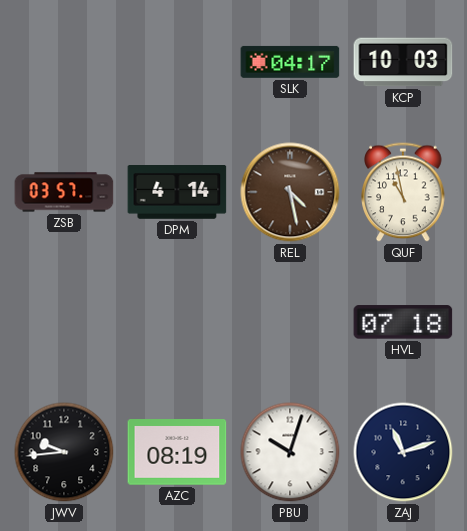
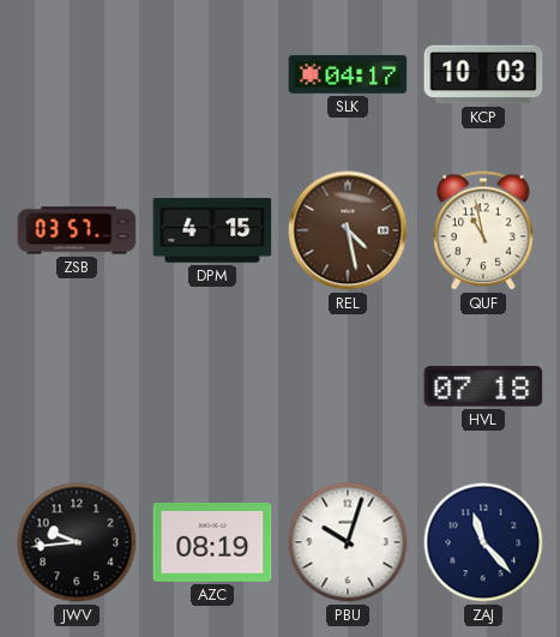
DPM: 4:14 -> 4:15 (212, 230)
ZAJ: 11:12 -> 11:23 (483, 542)
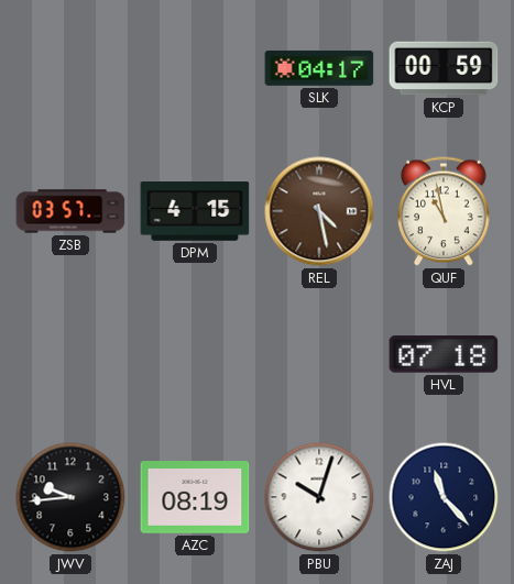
KCP: 10:03 -> 00:59 (444, 68)
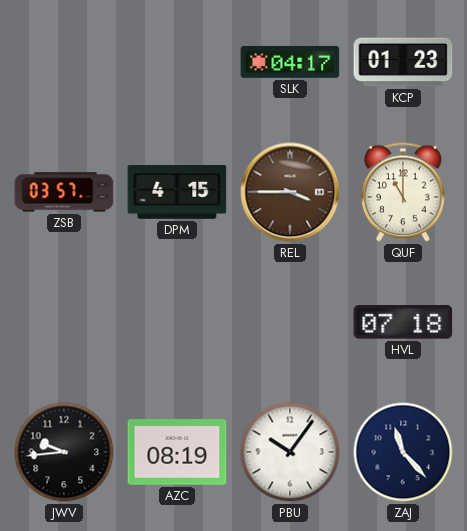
KCP: 00:59 -> 01:23 (403, 62)
REL: 4:28 -> 3:45 (290, 192)
QUF: 10:58 -> 11:00 (403, 192)
PBU: 10:03 -> 10:06 (290, 452)
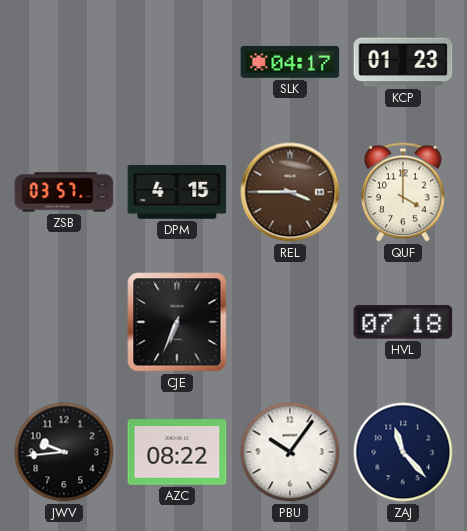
QUF: 11:00 -> 4:00 (403, 192)
CJE: none -> 6:34 (177, 322)
AZC: 08:19 -> 08:22 (177, 452)
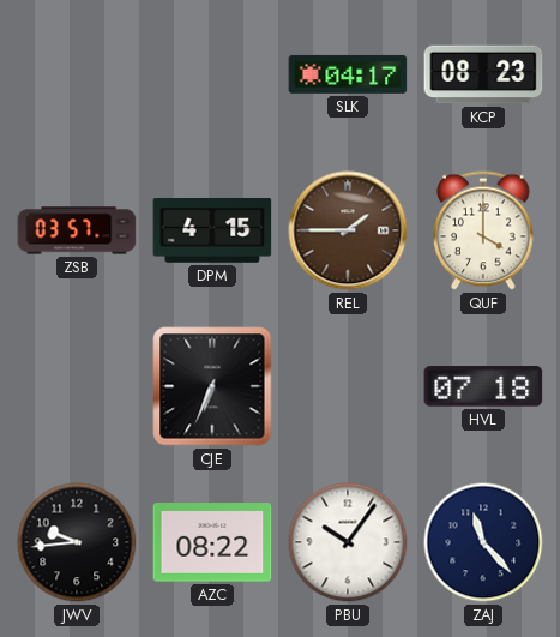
KCP: 01:23 -> 08:23 (483, 74)
REL: 3:45 -> 1:45 (348, 230)
